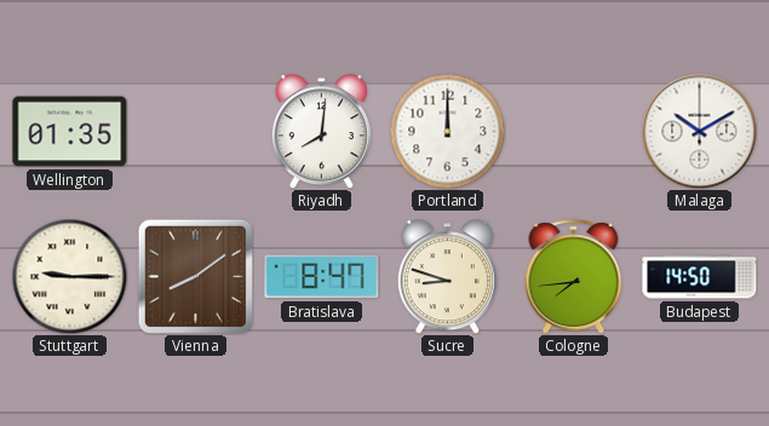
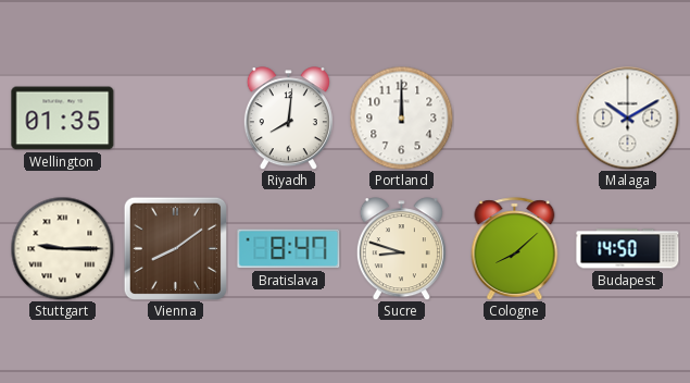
Cologne: 7:44 -> 8:08 (515, 249)
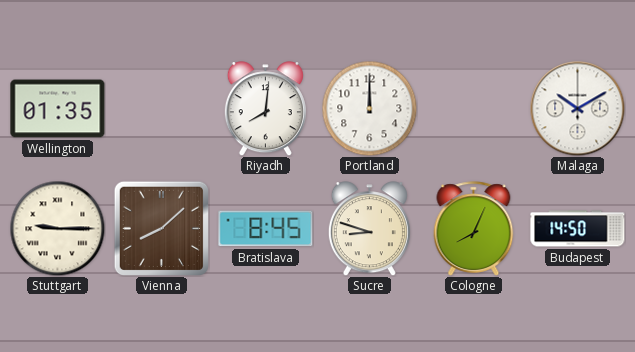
Vienna: 8:09 -> 8:08 (161, 228)
Bratislava: 8:47 -> 8:45 (266, 229)
Cologne: 8:08 -> 8:04 (474, 229)
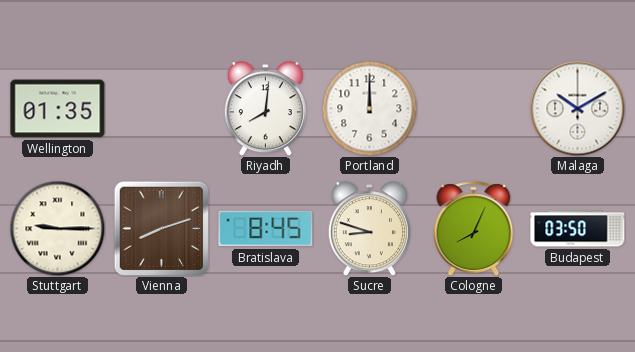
Vienna: 8:08 -> 8:12 (161, 228)
Budapest: 14:50 -> 03:50 (578, 229)
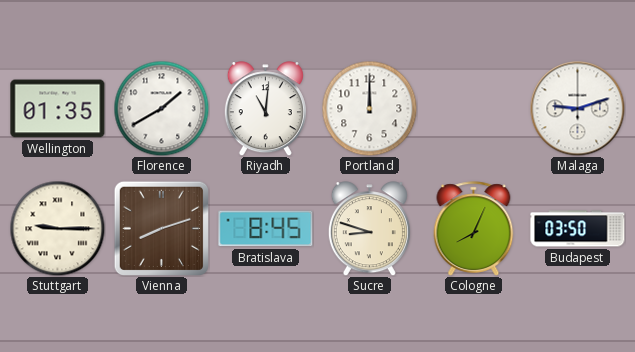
Florence: none -> 1:40 (161, 108)
Riyadh: 8:01 -> 11:01 (265, 109)
Malaga: 10:10 -> 9:12 (577, 108)
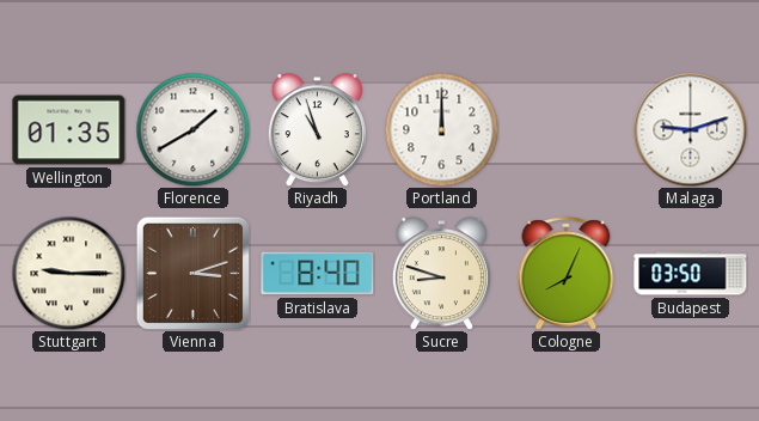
Riyadh: 11:01 -> 10:57 (317, 130)
Vienna: 8:12 -> 3:12 (192, 273)
Bratislava: 8:45 -> 8:40 (318, 274)
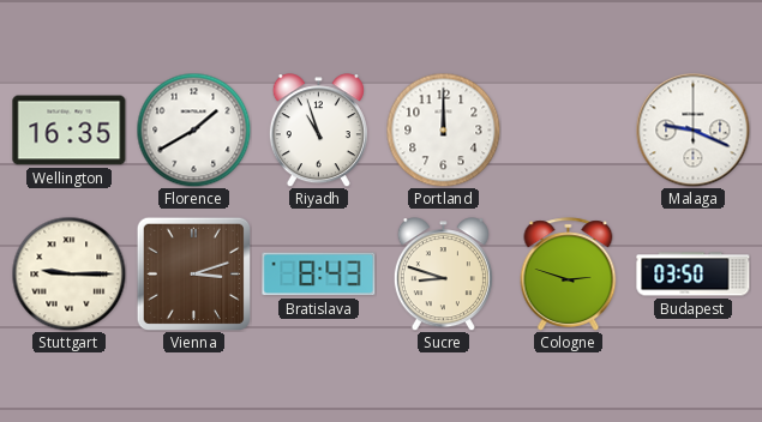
Wellington: 01:35 -> 16:35 (70, 131)
Malaga: 9:12 -> 9:19 (692, 129)
Bratislava: 8:40 -> 8:43 (319, 275)
Cologne: 8:04 -> 2:48 (569, 275)
